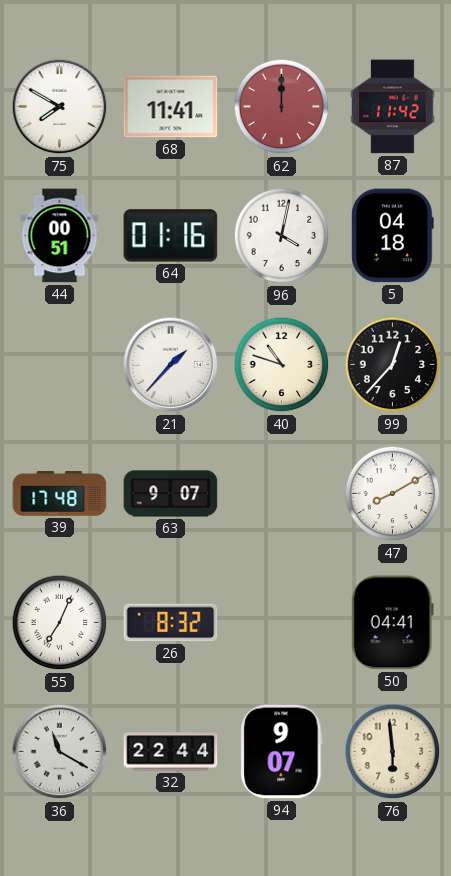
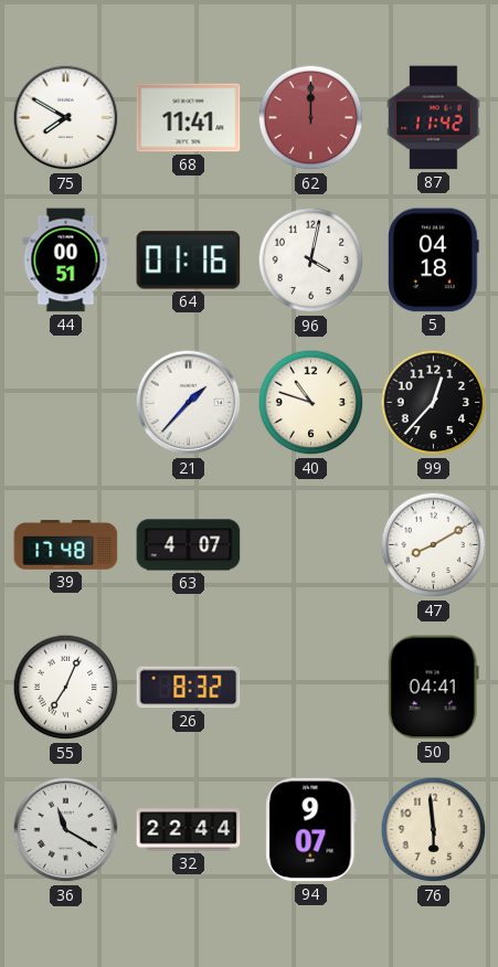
63: 9:07 -> 4:07 (189, 545)
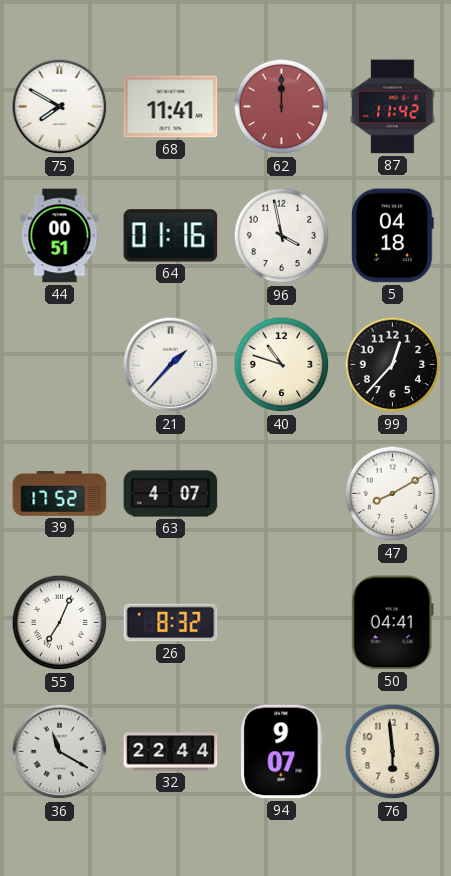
96: 4:02 -> 3:58 (282, 236)
39: 17:48 -> 17:52 (60, 494)
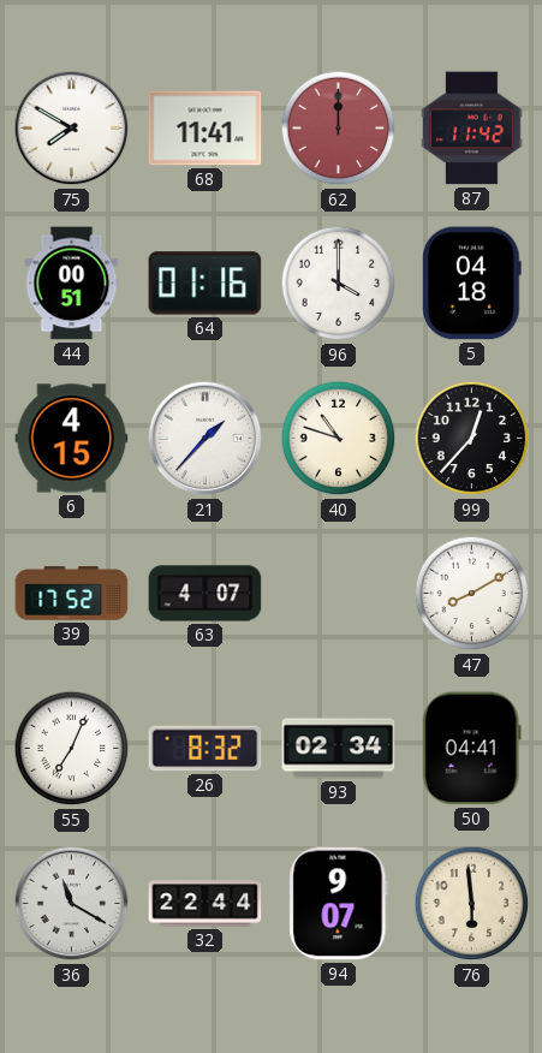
96: 3:58 -> 4:00 (339, 284)
6: none -> 4:15 (72, 439)
93: none -> 02:34 (339, 749)
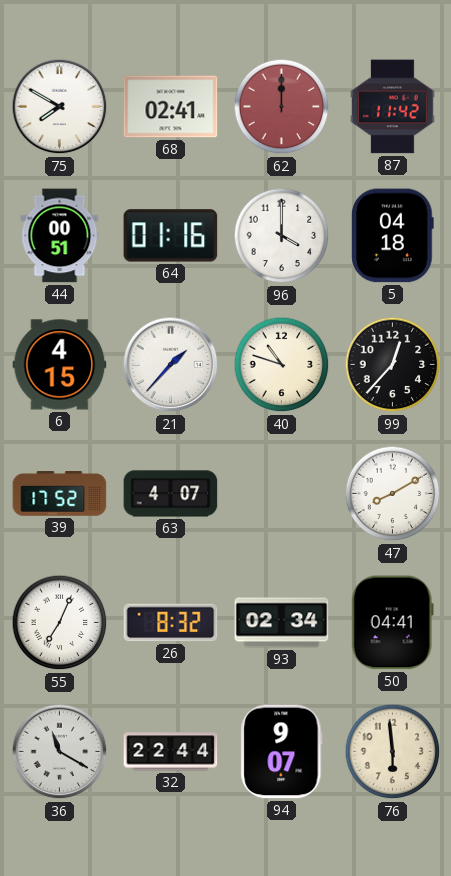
68: 11:41 -> 02:41 (171, 107)
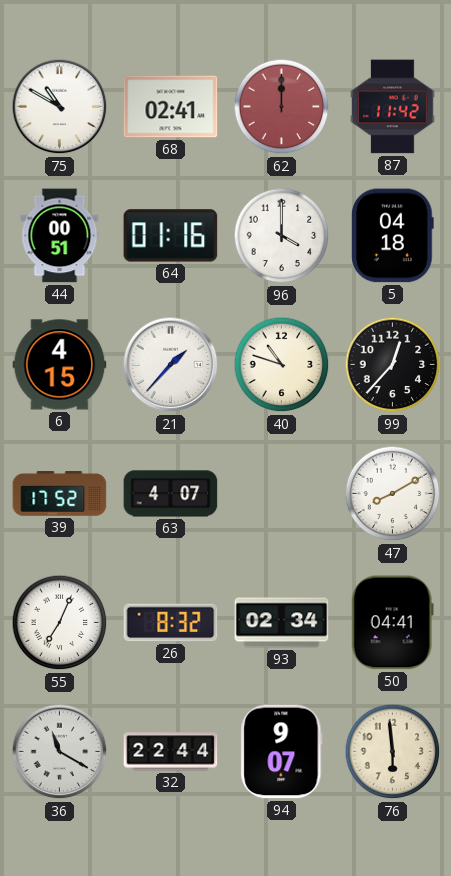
75: 7:50 -> 10:50 (60, 107)
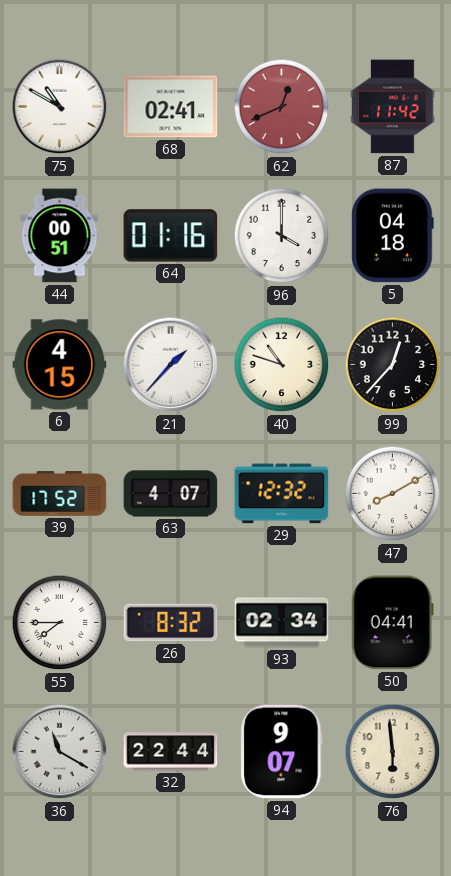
62: 12:00 -> 12:41 (282, 107)
29: none -> 12:32 (282, 494)
55: 7:04 -> 7:45 (60, 623)
